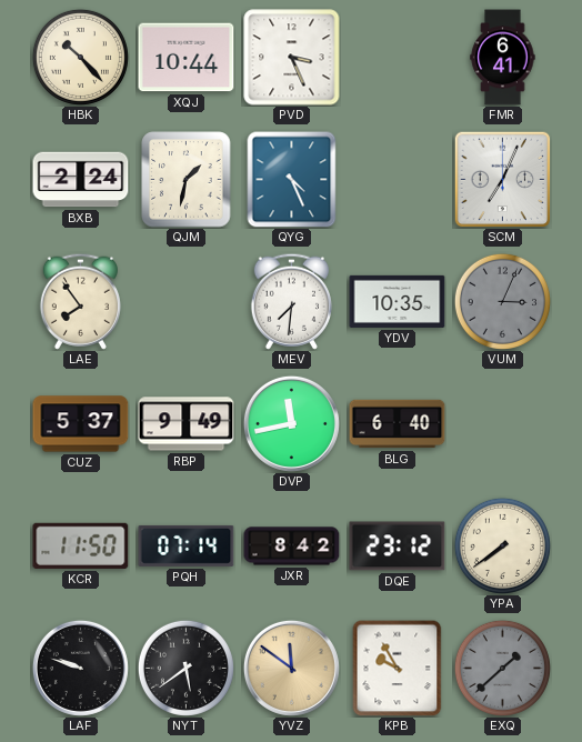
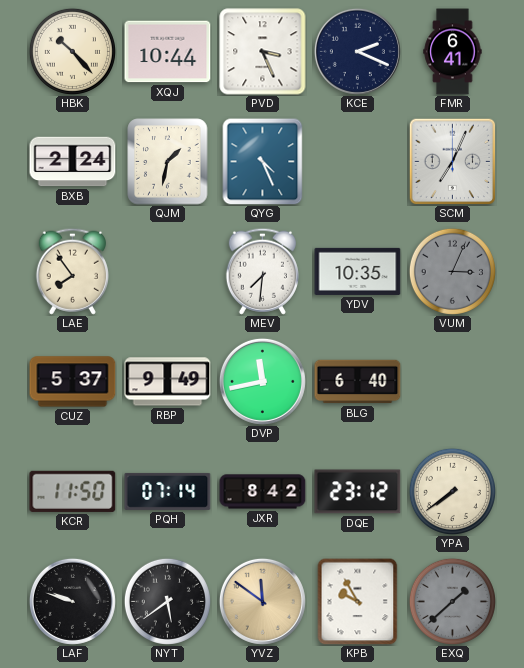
KCE: none -> 2:19 (357, 51)
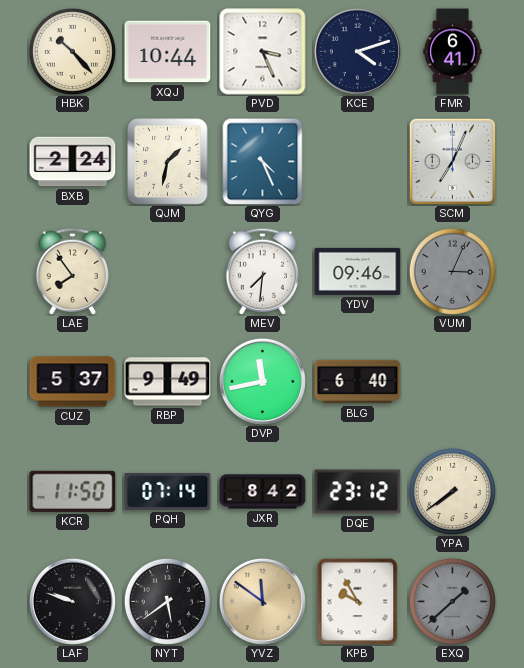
KCE: 2:19 -> 4:12 (357, 51)
YDV: 10:35 -> 09:46 (358, 271)
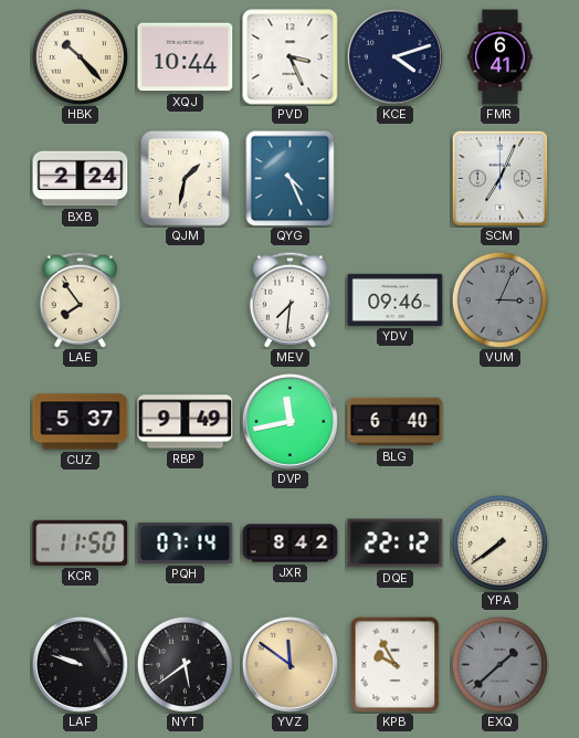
DQE: 23:12 -> 22:12 (396, 544)
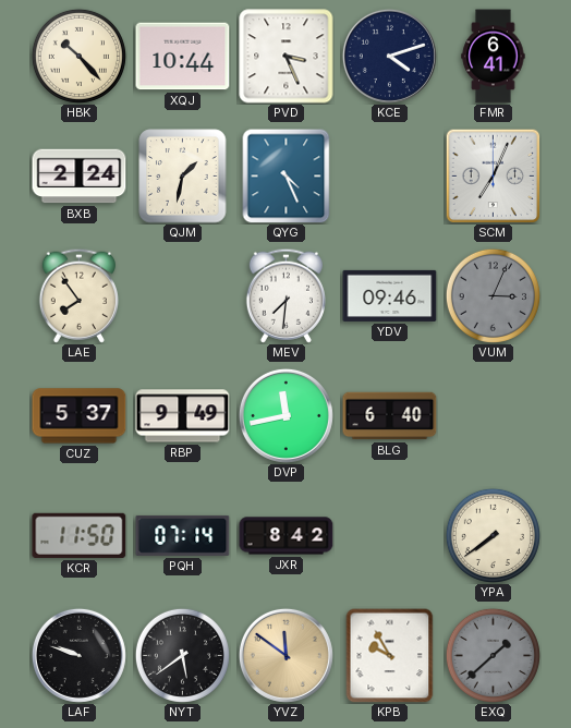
DQE: 22:12 -> none (396, 544)
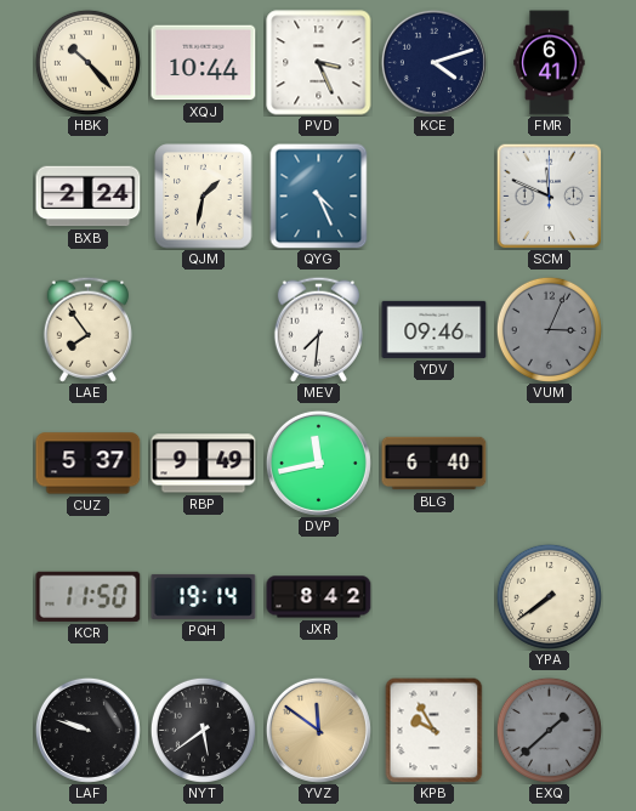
SCM: 7:04 -> 11:49 (549, 195)
PQH: 07:14 -> 19:14 (204, 596)
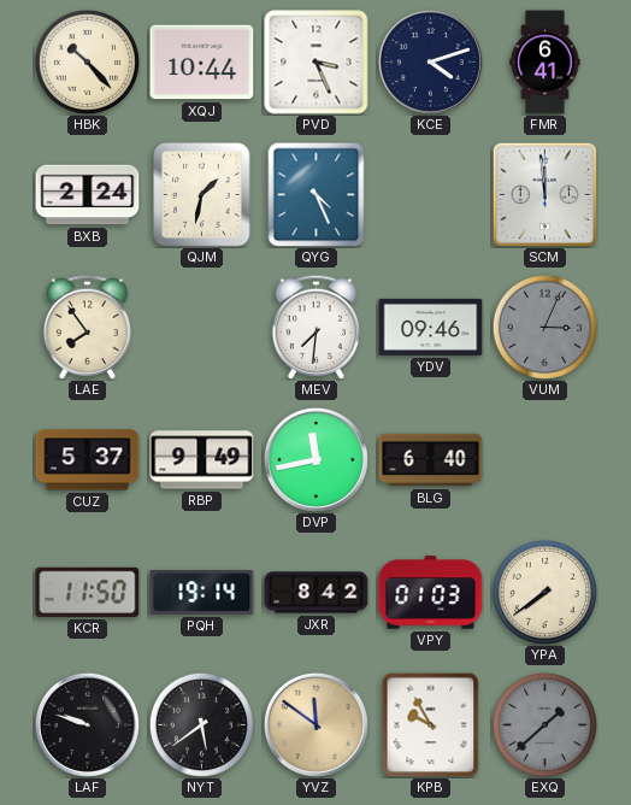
SCM: 11:49 -> 11:59 (544, 194)
VPY: none -> 01:03 (431, 593)
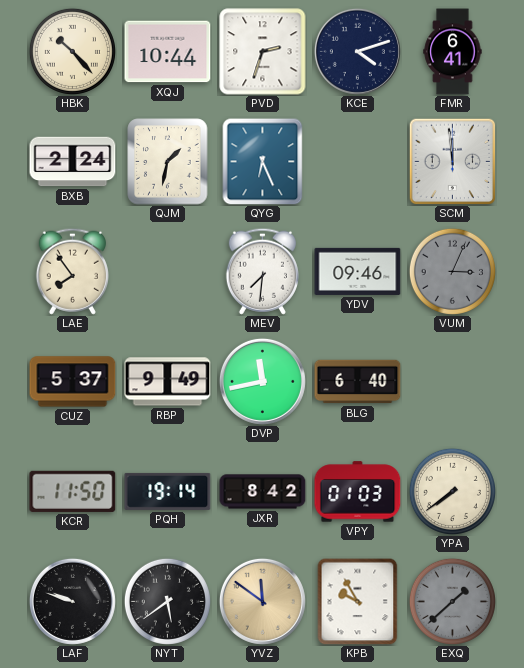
PVD: 3:26 -> 2:33 (263, 52)
QYG: 4:26 -> 6:26 (263, 161)
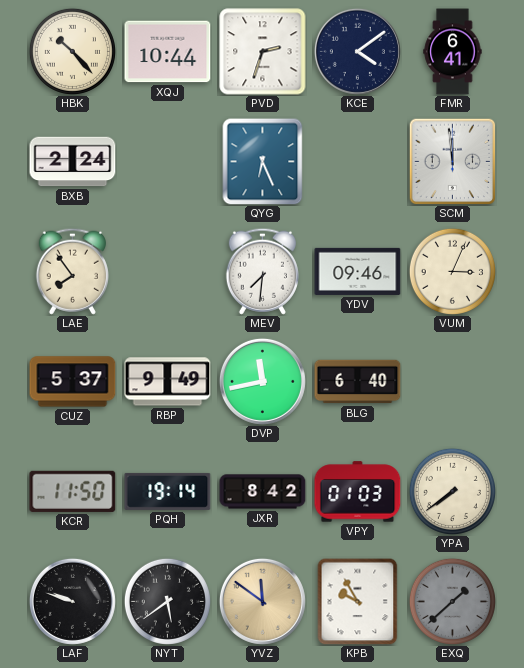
KCE: 4:12 -> 4:09 (357, 51)
QJM: 1:32 -> none (168, 162)
VUM dial: grey -> cream (452, 271)
